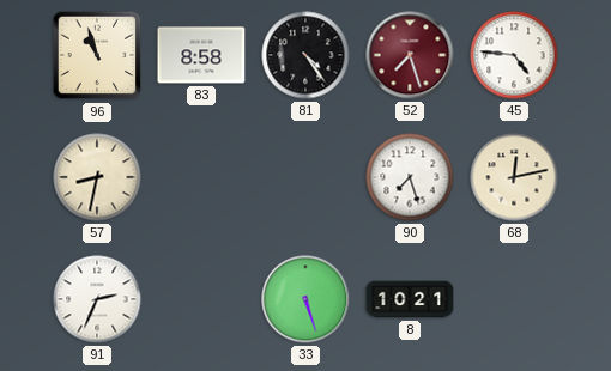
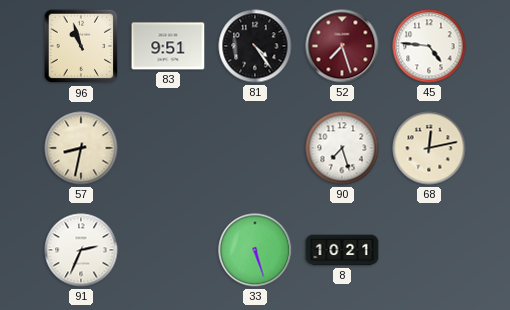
83: 8:58 -> 9:51 (168, 46)
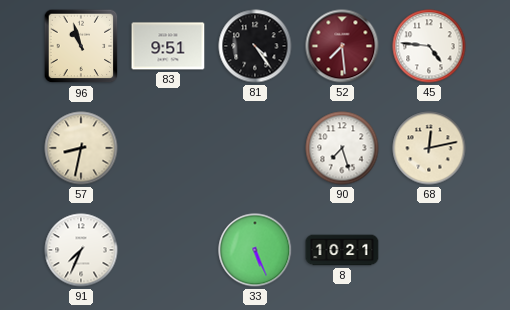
52: 7:27 -> 7:29 (342, 46)
91: 2:34 -> 7:34 (81, 250)
33: 5:27 -> 5:26 (255, 250)
